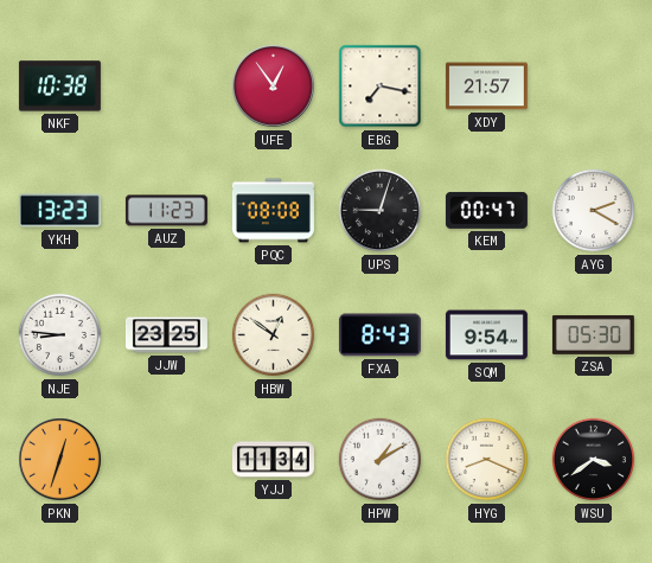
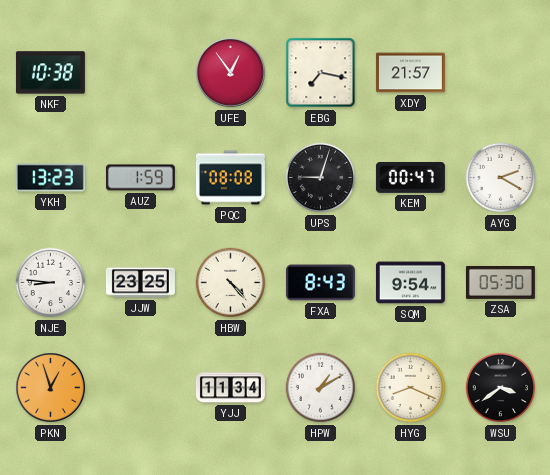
AUZ: 11:23 -> 1:59 (140, 178)
HBW: 12:51 -> 4:23 (231, 283)
PKN: 12:33 -> 12:57 (51, 388)
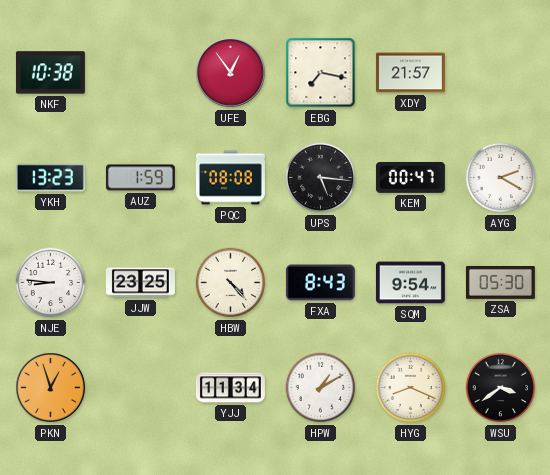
UPS: 9:03 -> 5:16 (321, 178)
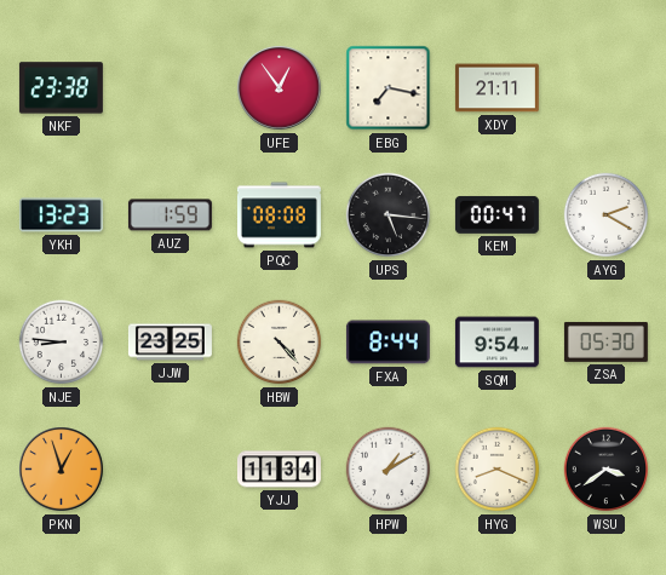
NKF: 10:38 -> 23:38 (61, 88)
XDY: 21:57 -> 21:11 (496, 88)
FXA: 8:43 -> 8:44 (387, 343)
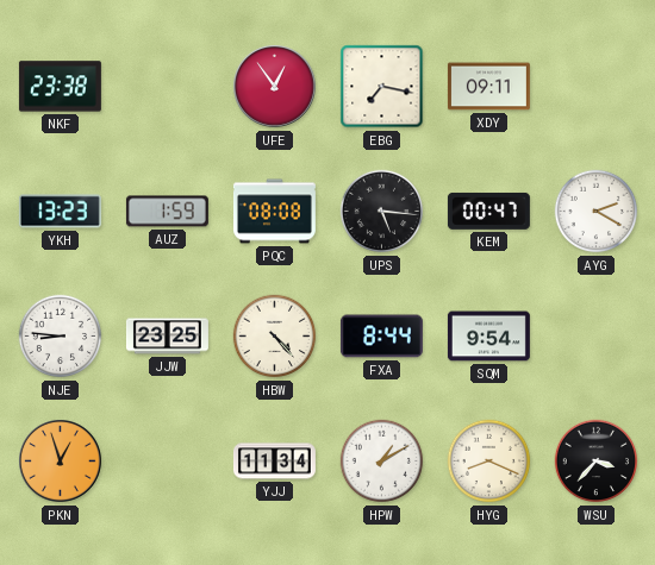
XDY: 21:11 -> 09:11 (488, 87)
ZSA: 05:30 -> none (605, 341)
WSU: 3:39 -> 3:37 (597, 462)
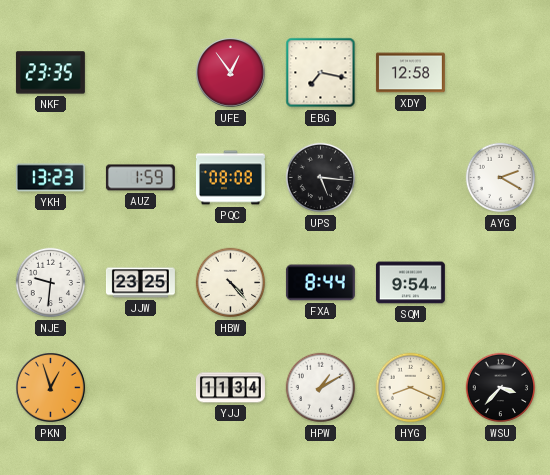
NKF: 23:38 -> 23:35 (50, 73)
XDY: 09:11 -> 12:58 (410, 73)
KEM: 00:47 -> none (488, 211)
NJE: 8:46 -> 9:31 (51, 283)
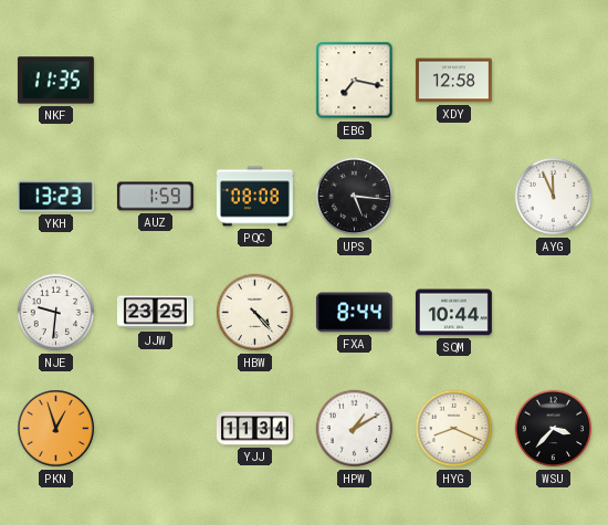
NKF: 23:35 -> 11:35 (55, 81)
UFE: 12:54 -> none (231, 73)
AYG: 2:20 -> 11:56 (554, 197)
SQM: 9:54 -> 10:44 (453, 313)
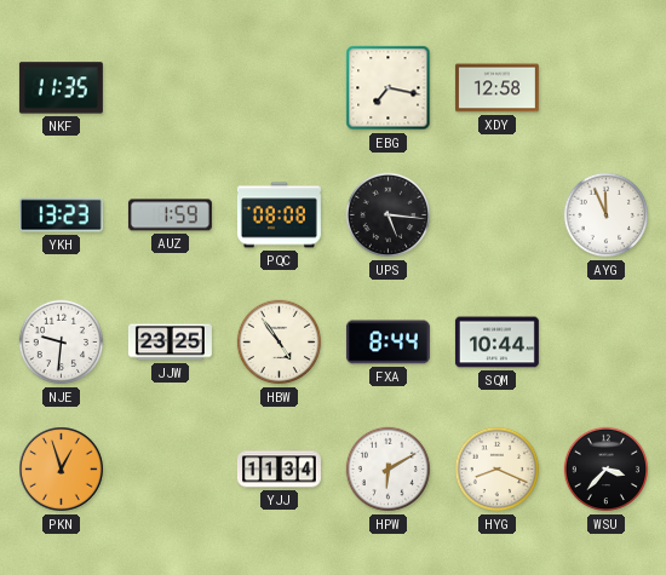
HBW: 4:23 -> 4:54 (280, 343)
HPW: 1:10 -> 6:10 (389, 470)
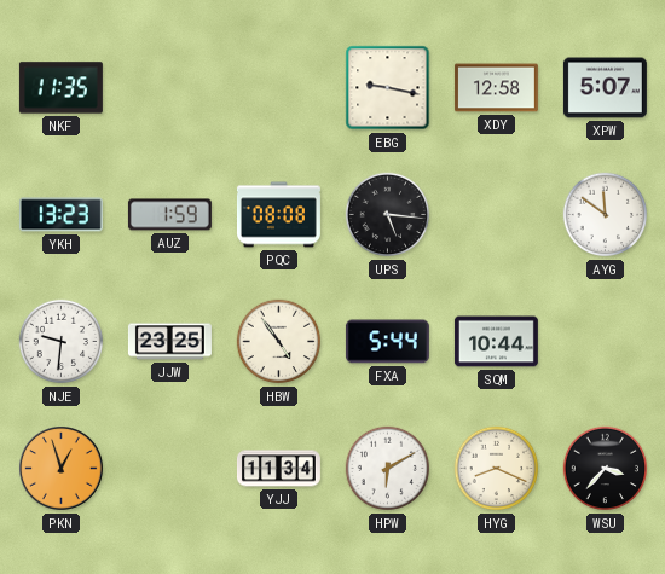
EBG: 7:17 -> 9:17 (388, 88)
XPW: none -> 5:07 (605, 88)
AYG: 11:56 -> 11:51 (606, 215)
FXA: 8:44 -> 5:44 (387, 342)
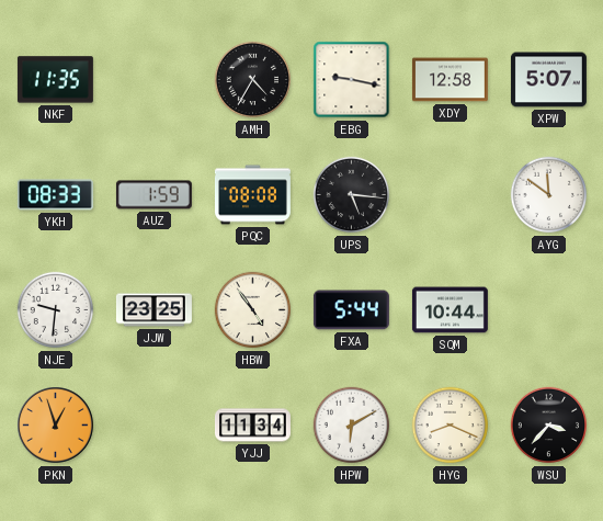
AMH: none -> 4:35 (253, 80)
YKH: 13:23 -> 08:33 (55, 195)
